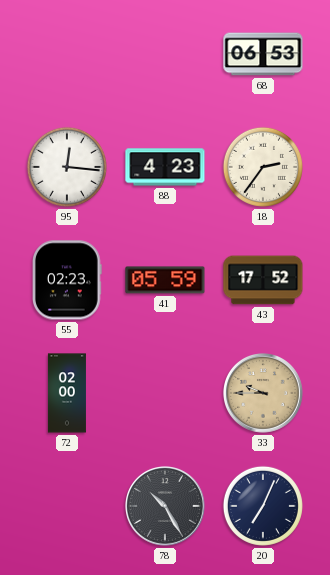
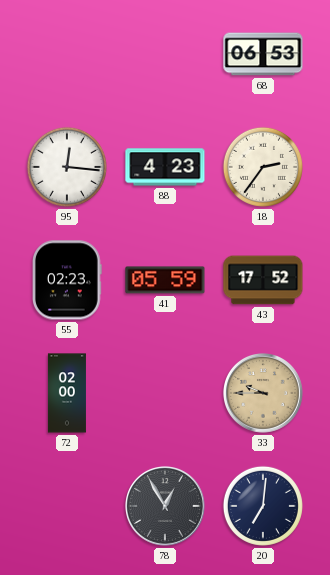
78: 10:25 -> 12:55 (166, 507)
20: 7:04 -> 7:01 (263, 506)
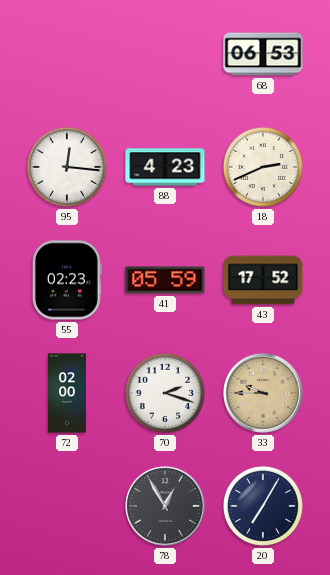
18: 2:36 -> 2:41 (263, 167)
70: none -> 2:18 (165, 393)
20: 7:01 -> 7:05 (263, 506)
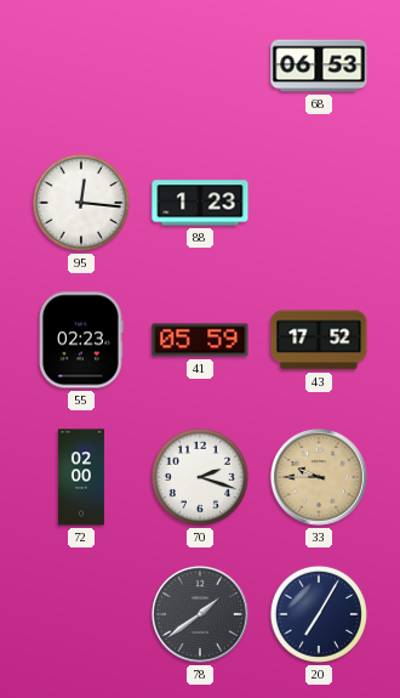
88: 4:23 -> 1:23 (200, 203)
18: 2:41 -> none (263, 167)
78: 12:55 -> 1:39 (201, 615)
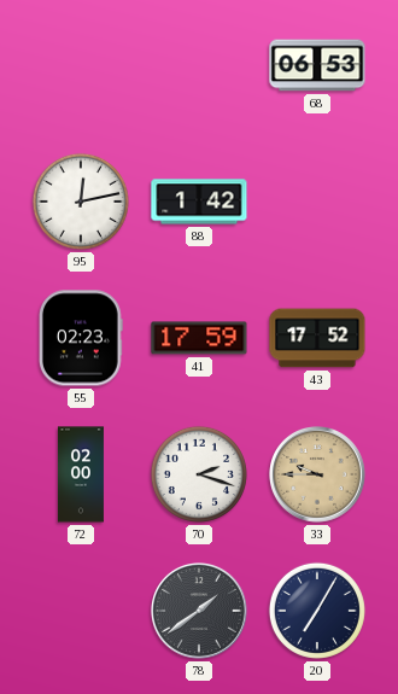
95: 12:16 -> 12:13 (81, 202)
88: 1:23 -> 1:42 (199, 202)
41: 05:59 -> 17:59 (199, 338)
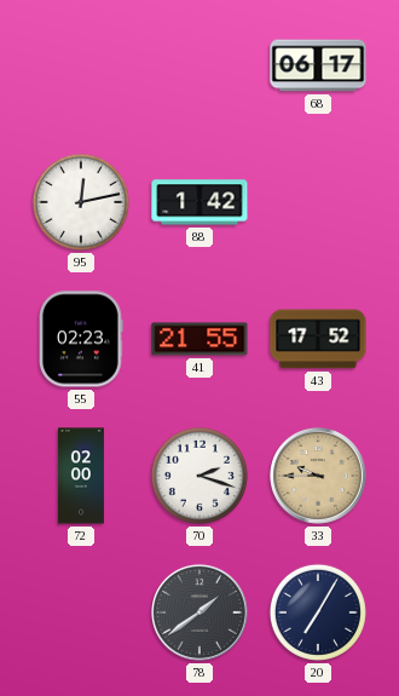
68: 06:53 -> 06:17 (318, 65)
41: 17:59 -> 21:55 (199, 339)
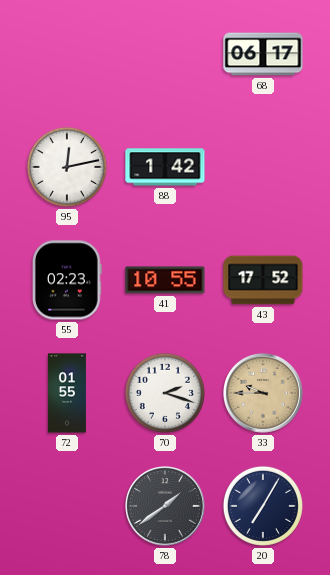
41: 21:55 -> 10:55 (165, 280)
72: 02:00 -> 01:55 (67, 393)
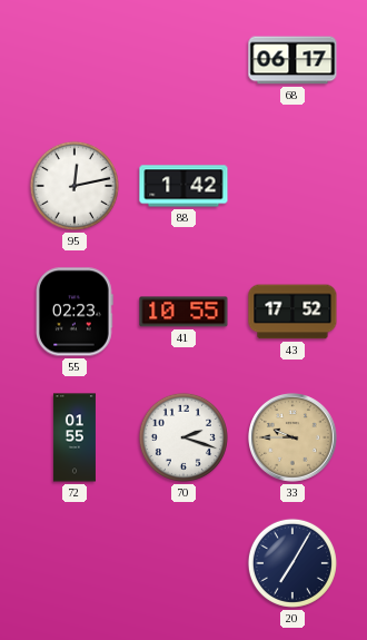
78: 1:39 -> none (166, 507)
